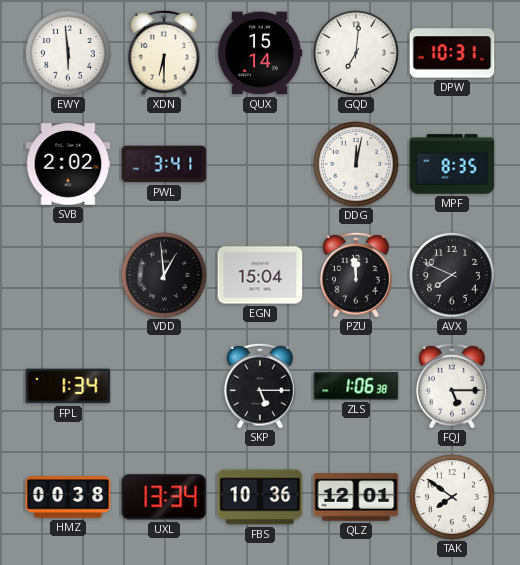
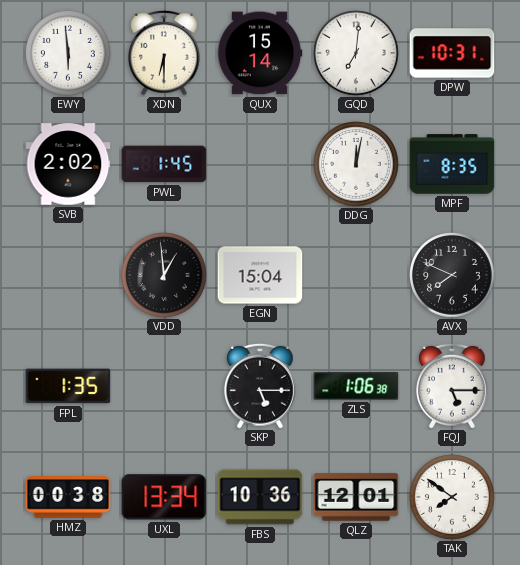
PWL: 3:41 -> 1:45 (164, 164)
PZU: 11:59 -> none (357, 275)
FPL: 1:34 -> 1:35 (68, 386)
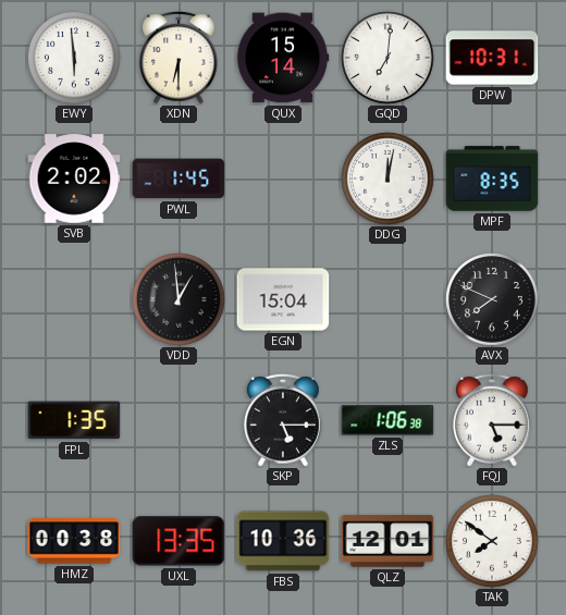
UXL: 13:34 -> 13:35 (179, 541)
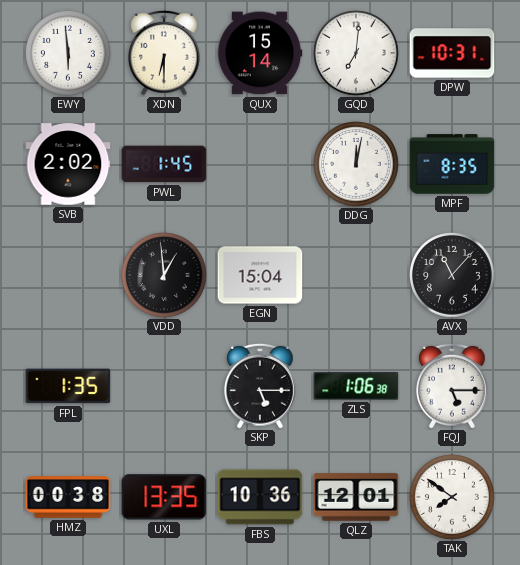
AVX: 7:49 -> 11:07 (452, 275)
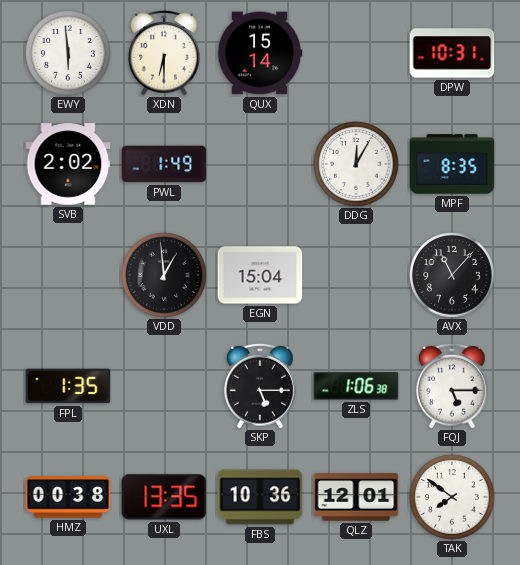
GQD: 7:01 -> none (356, 53)
PWL: 1:45 -> 1:49 (164, 164)
DDG: 12:02 -> 12:05 (356, 164)
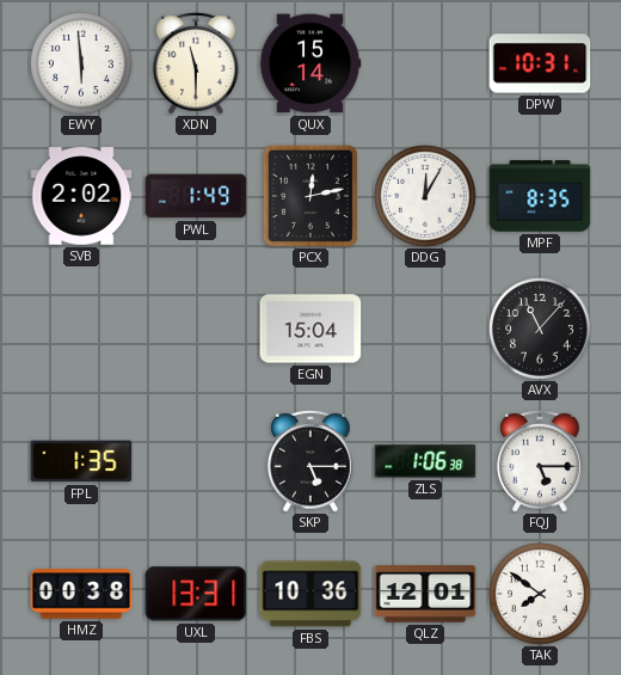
XDN: 6:30 -> 11:30 (197, 63)
PCX: none -> 12:13 (310, 196)
VDD: 12:59 -> none (164, 275)
UXL: 13:35 -> 13:31 (196, 594)
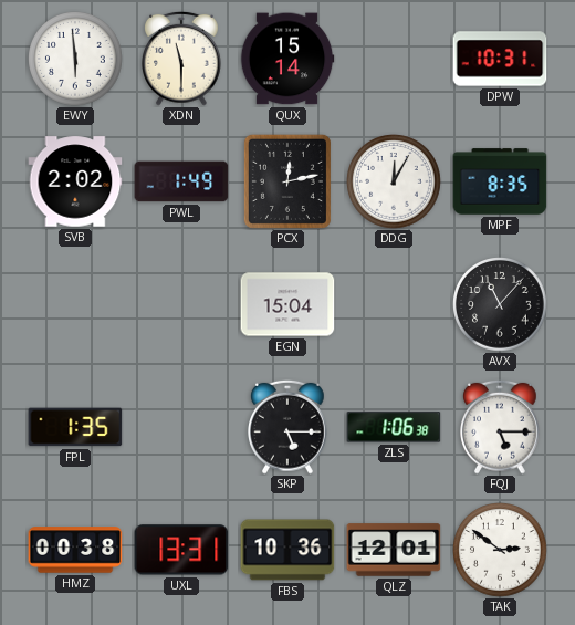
TAK: 7:51 -> 2:51 (500, 550)
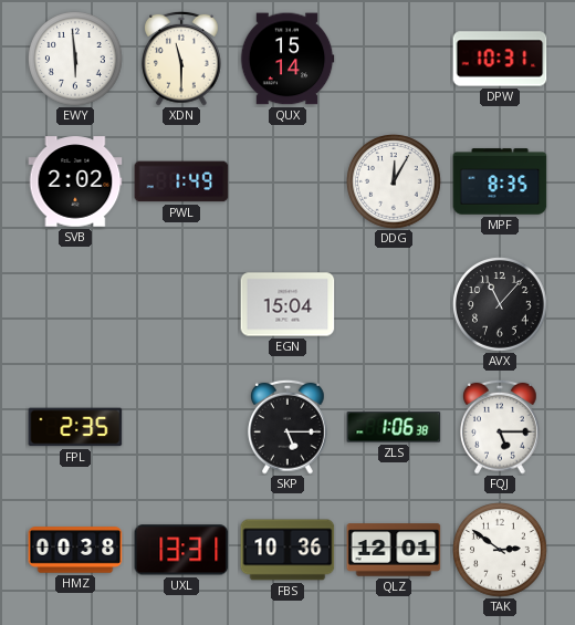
PCX: 12:13 -> none (287, 181)
FPL: 1:35 -> 2:35 (75, 427)
